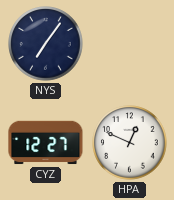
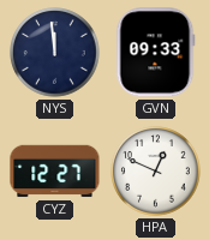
NYS: 7:06 -> 11:59 (55, 53)
GVN: none -> 09:33 (156, 53)
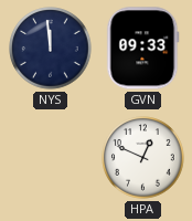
CYZ: 12:27 -> none (55, 172)
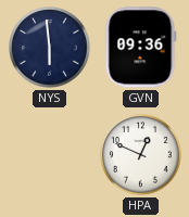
NYS: 11:59 -> 5:59 (50, 48)
GVN: 09:33 -> 09:36 (141, 48)
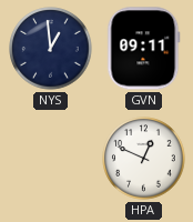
NYS: 5:59 -> 12:59 (51, 49)
GVN: 09:36 -> 09:11 (144, 49)
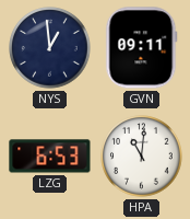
LZG: none -> 6:53 (50, 157)
HPA: 12:49 -> 11:01 (142, 157)
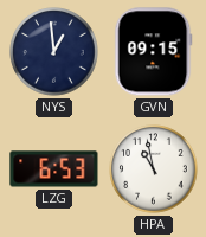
GVN: 09:11 -> 09:15 (154, 52)
HPA: 11:01 -> 10:58 (154, 169)
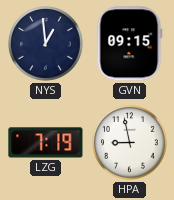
LZG: 6:53 -> 7:19 (46, 143)
HPA: 10:58 -> 8:58 (130, 143)
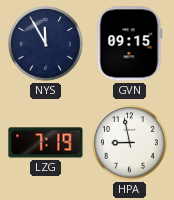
NYS: 12:59 -> 11:55 (46, 44)
